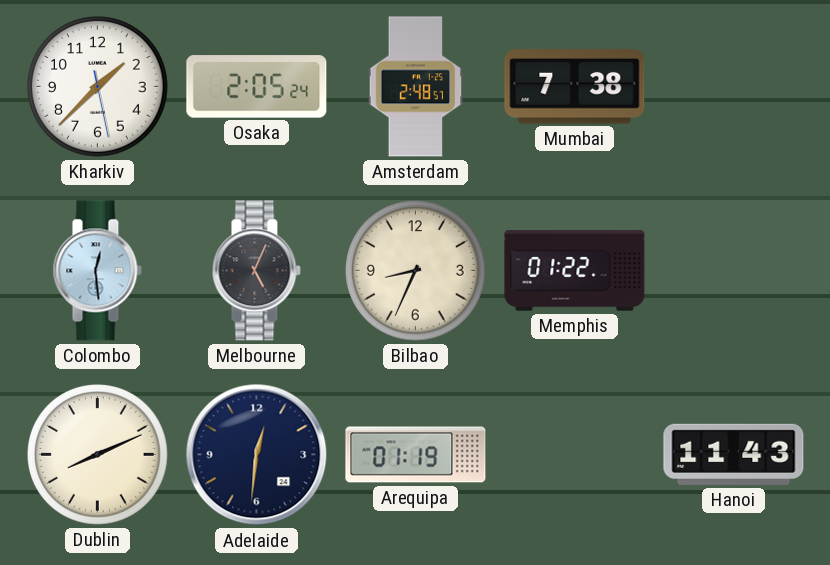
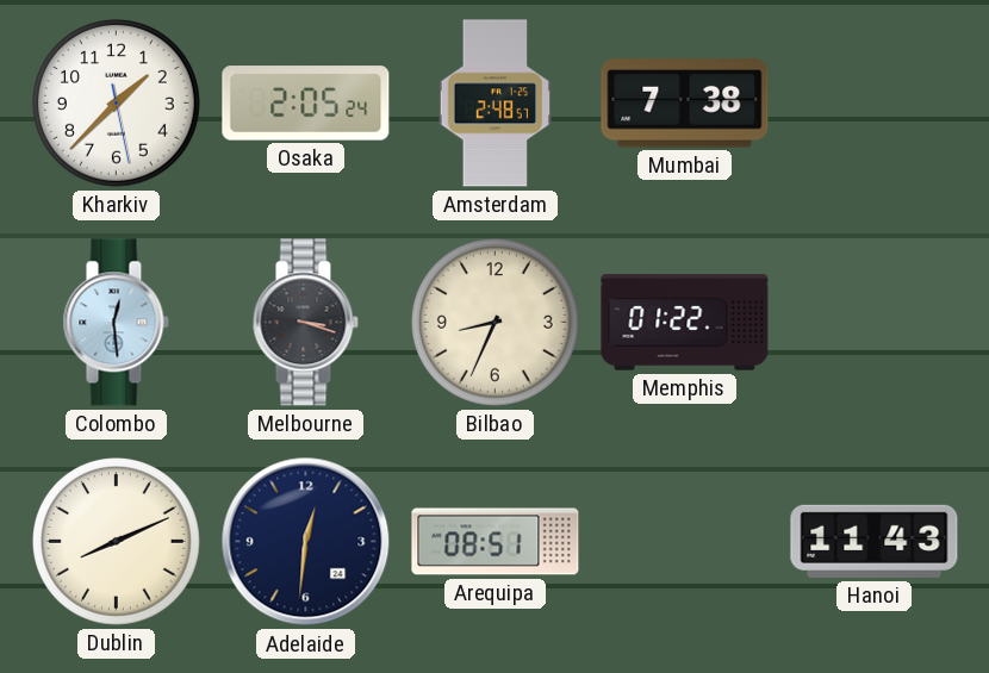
Melbourne: 5:04 -> 3:18 (305, 323)
Arequipa: 01:19 -> 08:51 (496, 542)
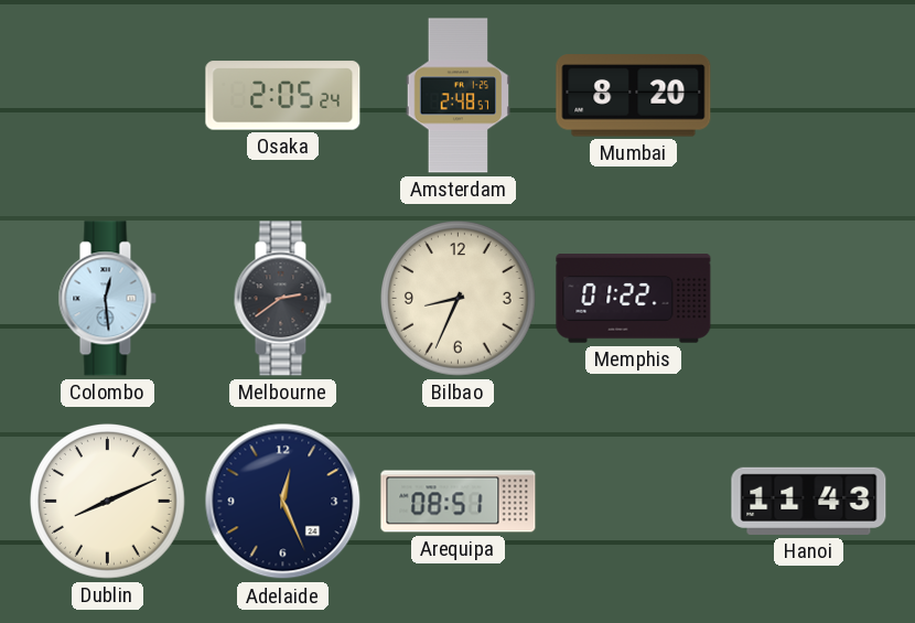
Kharkiv: 1:37 -> none (117, 104)
Mumbai: 7:38 -> 8:20 (634, 96)
Melbourne: 3:18 -> 2:39 (282, 299)
Adelaide: 12:31 -> 12:26 (283, 502)
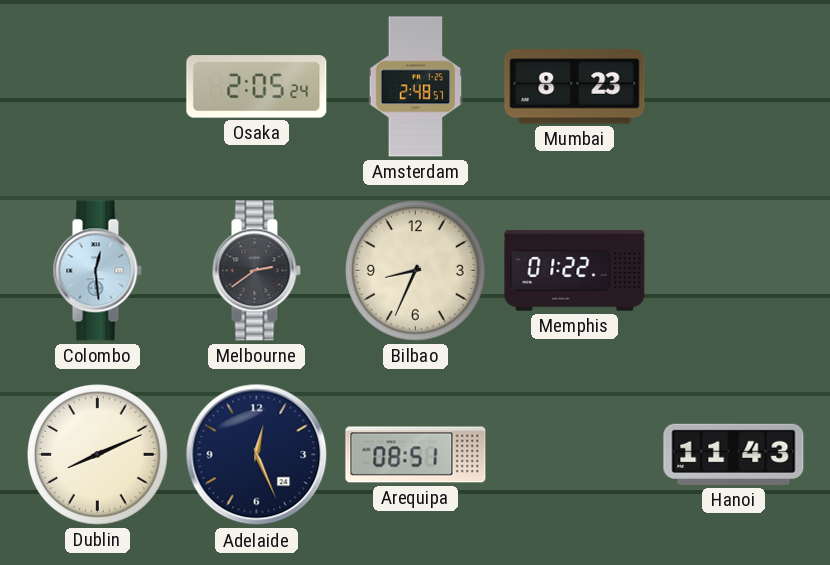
Mumbai: 8:20 -> 8:23 (575, 87)
